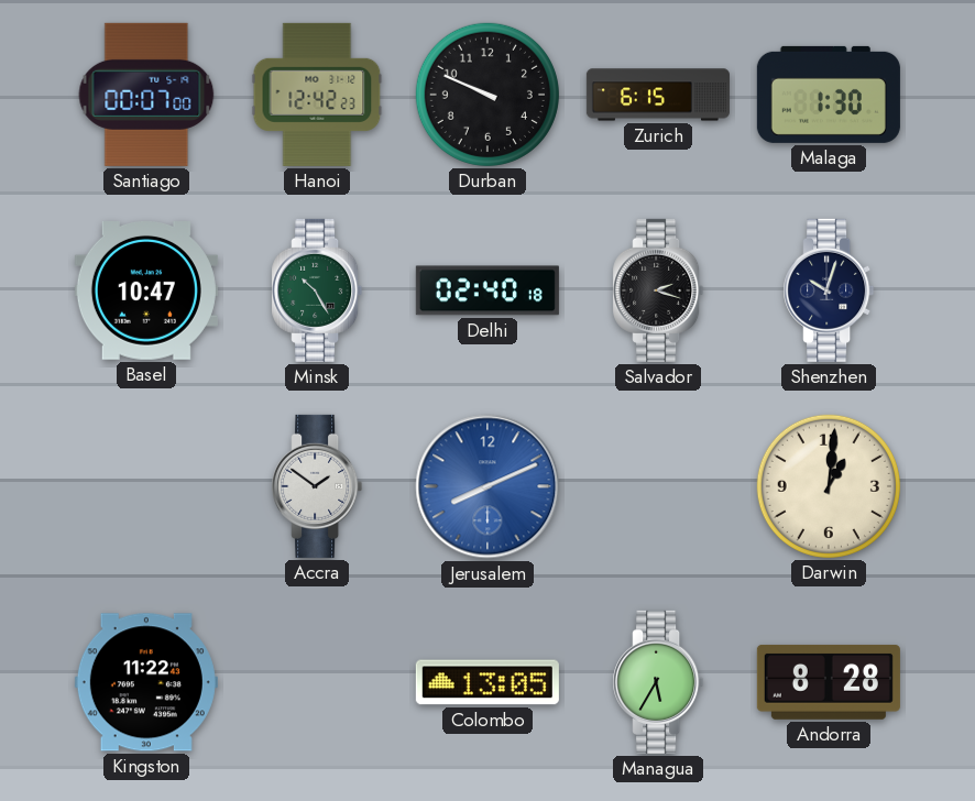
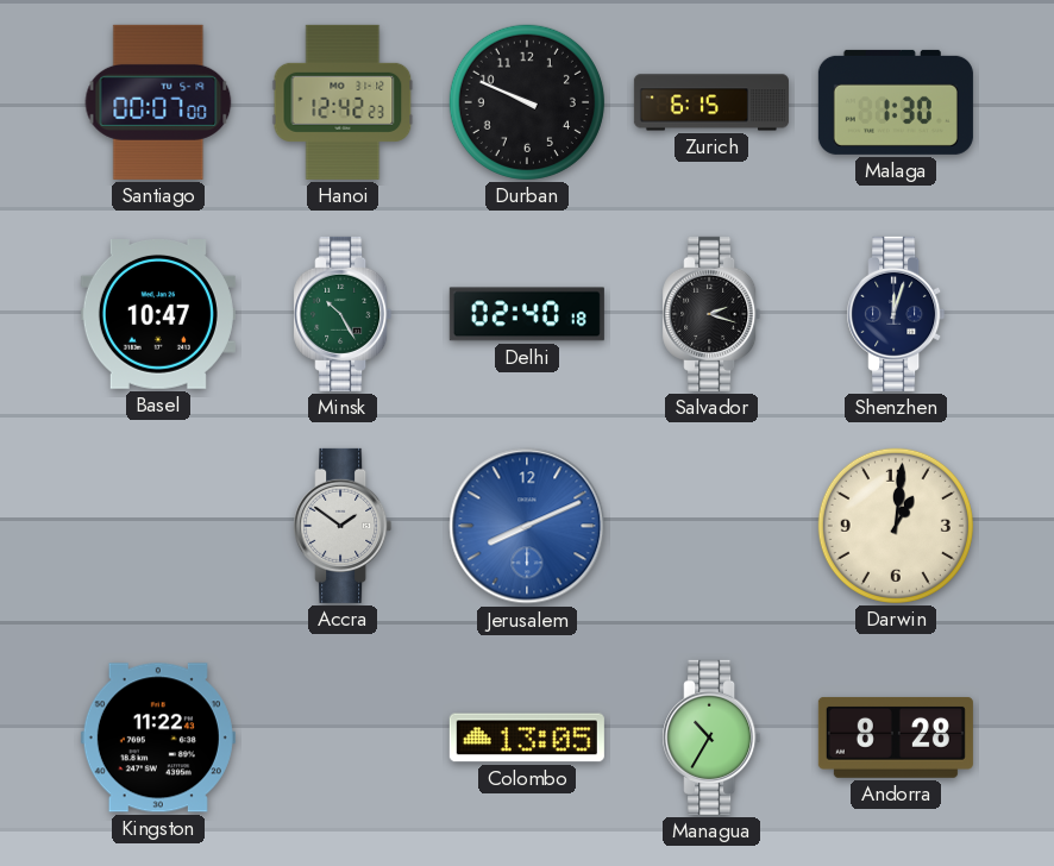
Shenzhen: 10:03 -> 12:03 (896, 314)
Managua: 5:35 -> 10:35 (711, 738)
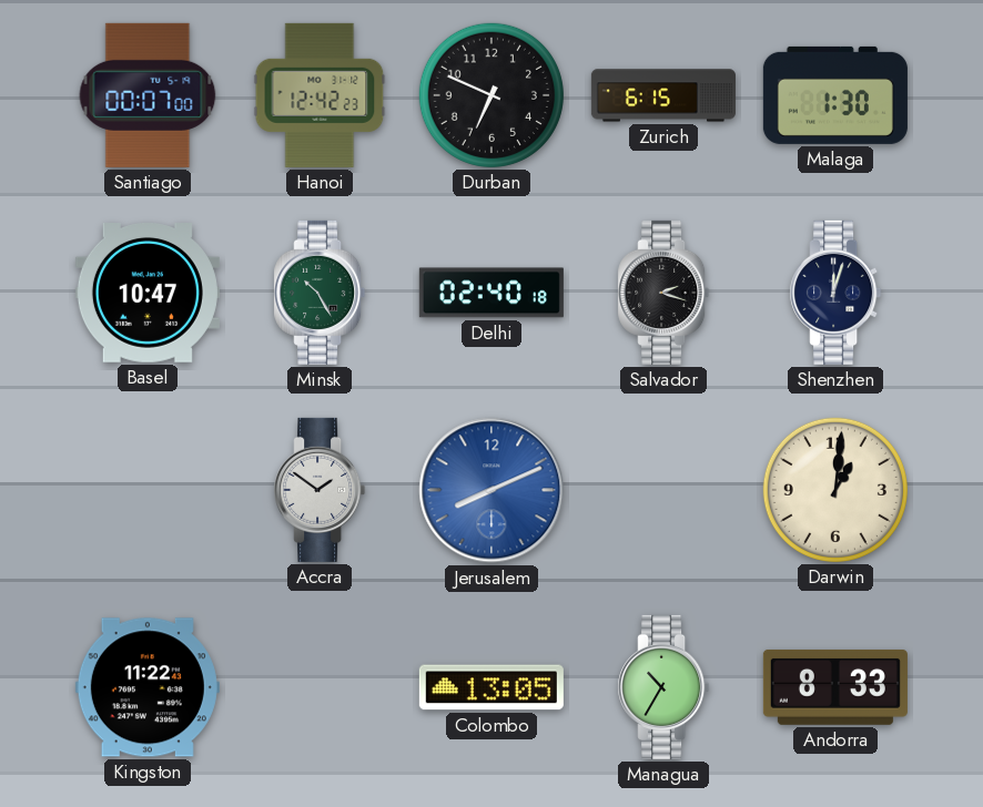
Durban: 9:49 -> 6:49 (491, 95)
Andorra: 8:28 -> 8:33 (835, 687)
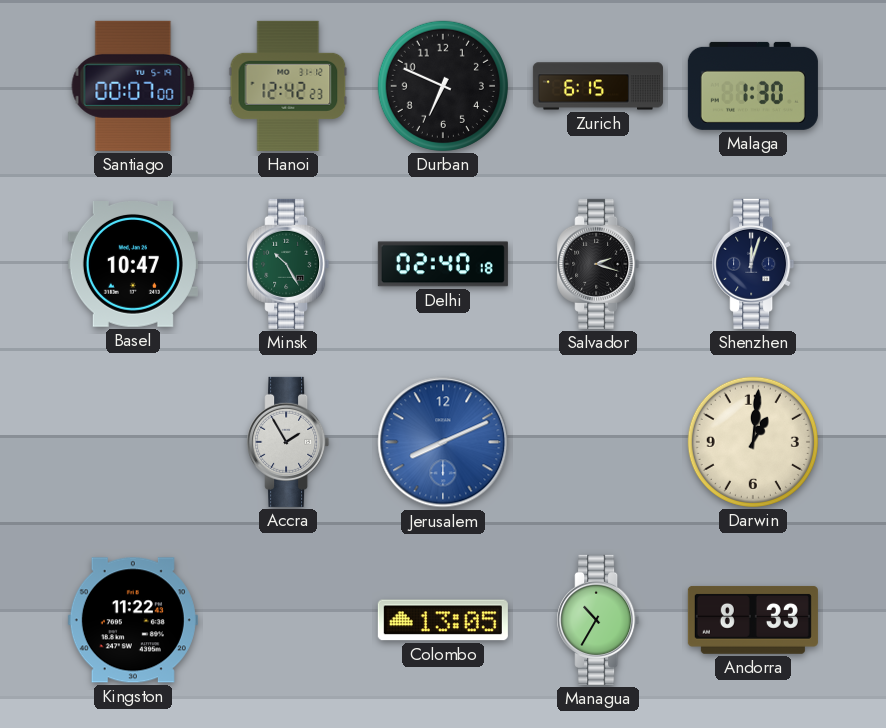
Accra: 1:51 -> 1:55 (288, 442)
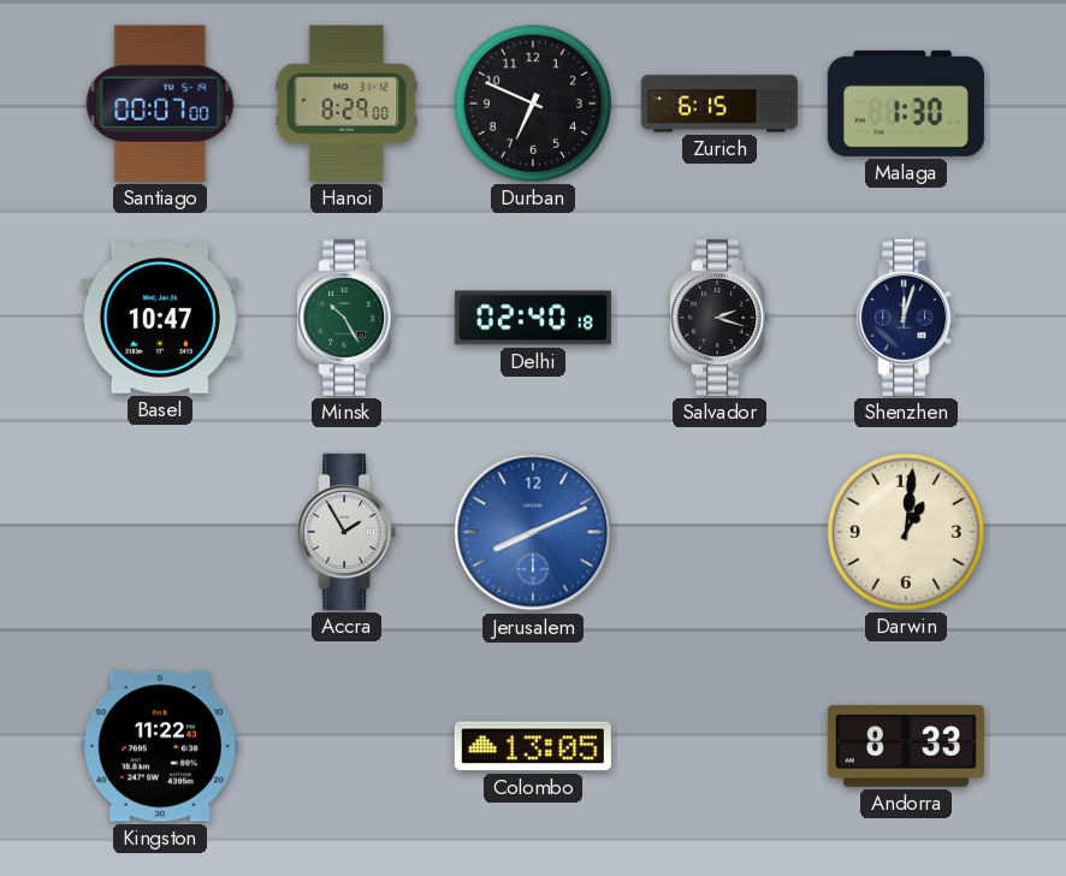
Hanoi: 12:42 -> 8:29 (347, 103)
Managua: 10:35 -> none (598, 620)
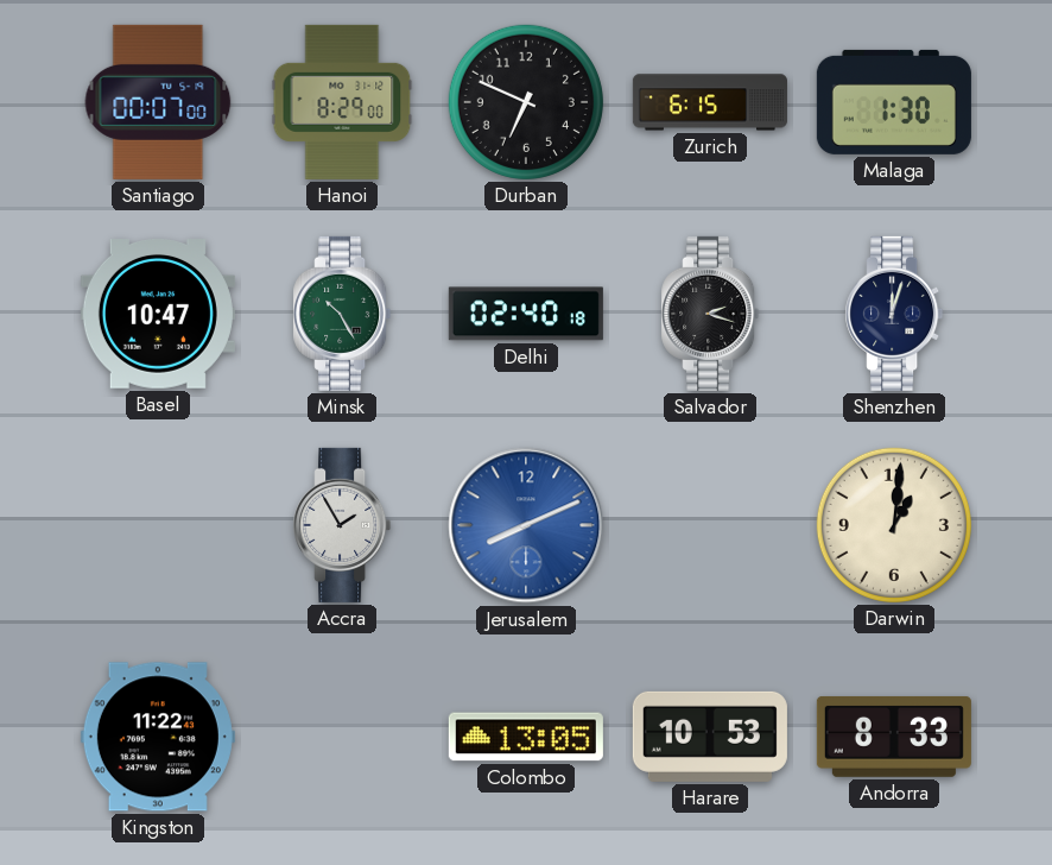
Harare: none -> 10:53 (710, 737)
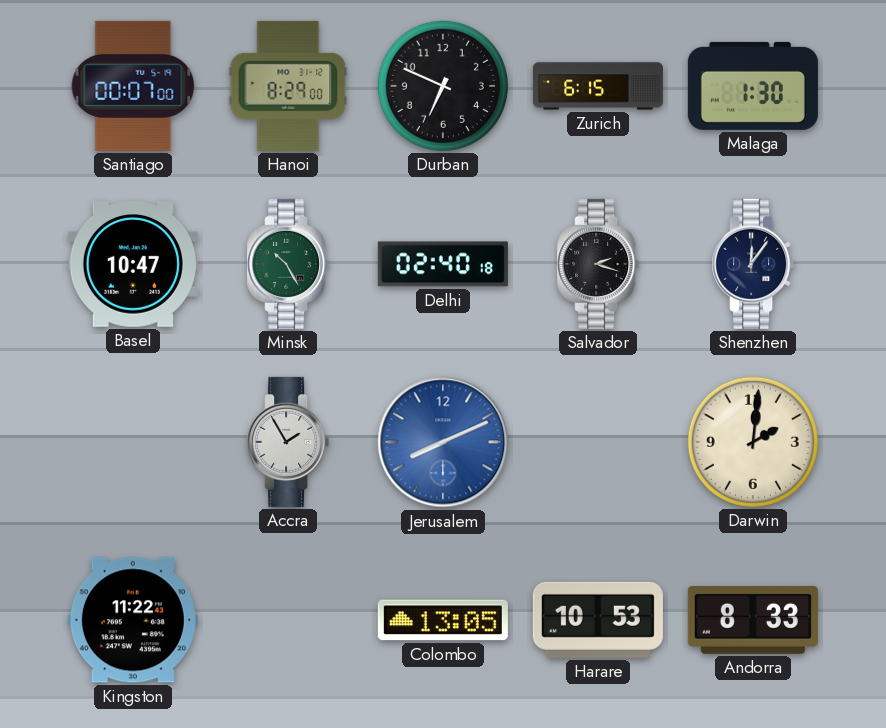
Shenzhen: 12:03 -> 12:06 (753, 264)
Darwin: 1:01 -> 2:01 (753, 442)
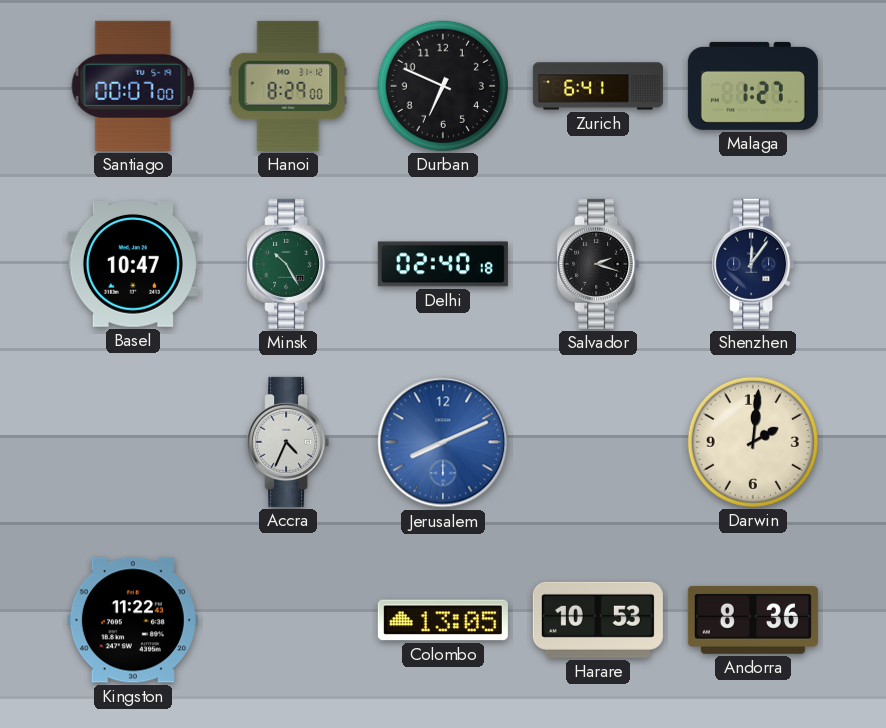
Zurich: 6:15 -> 6:41 (598, 86)
Malaga: 1:30 -> 1:27 (753, 86)
Accra: 1:55 -> 4:34 (288, 442)
Andorra: 8:33 -> 8:36 (753, 620)
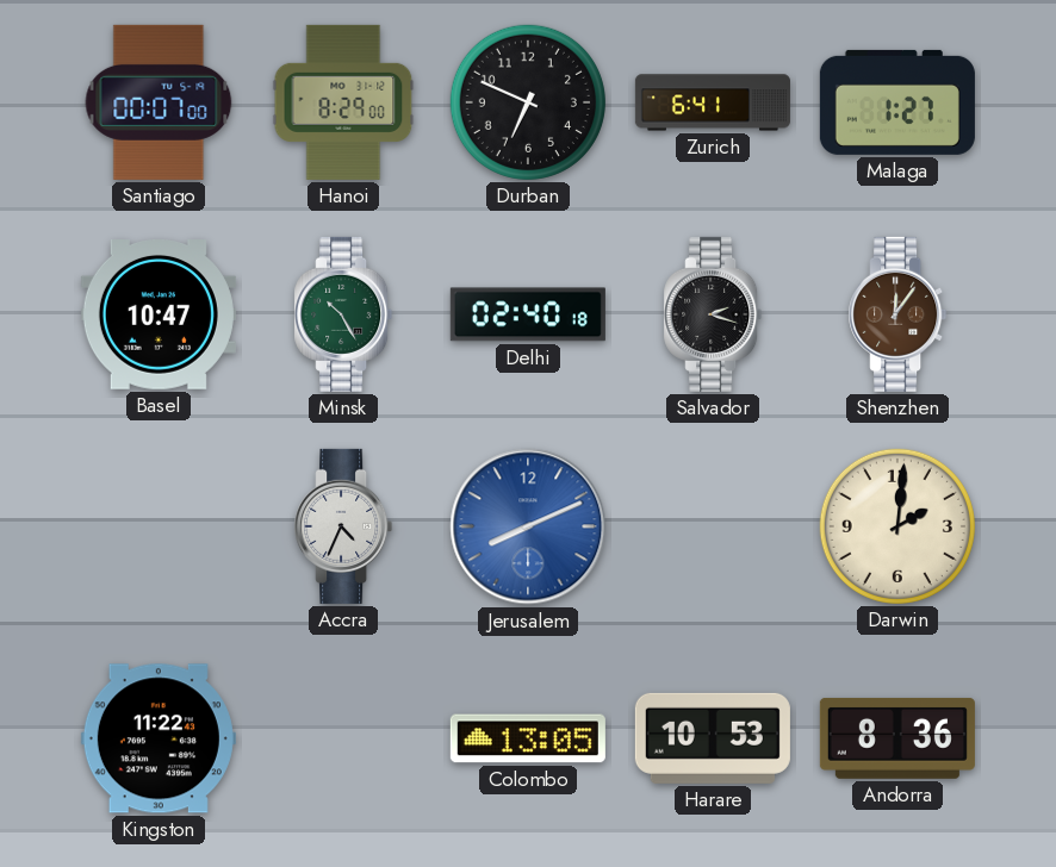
Shenzhen dial: navy -> brown (897, 314)
